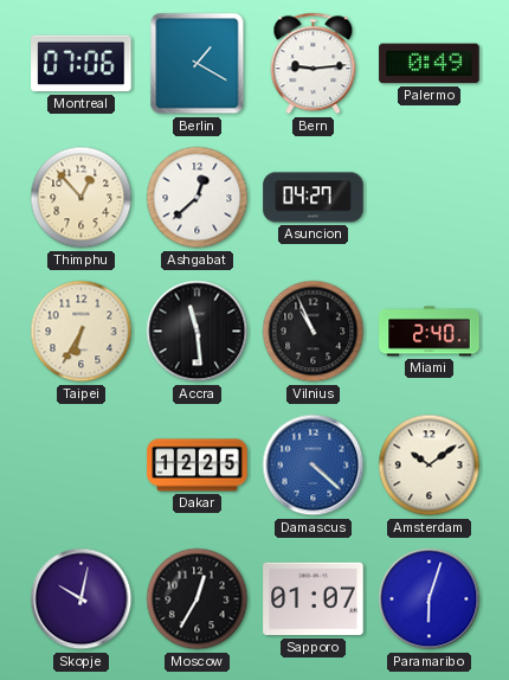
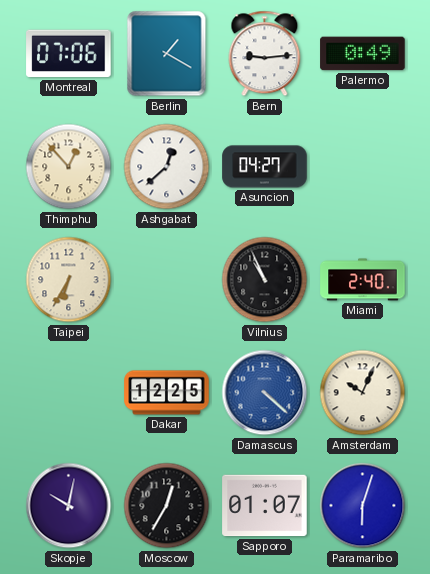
Accra: 11:29 -> none (198, 332)
Amsterdam: 10:09 -> 10:04 (363, 393)
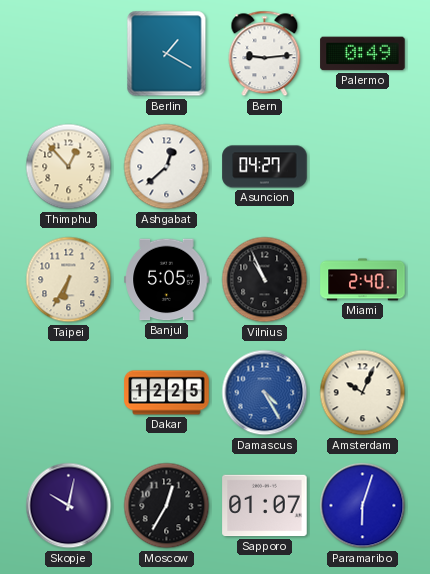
Montreal: 07:06 -> none (69, 54)
Banjul: none -> 5:05 (167, 280)
Damascus: 4:22 -> 4:25 (265, 393)
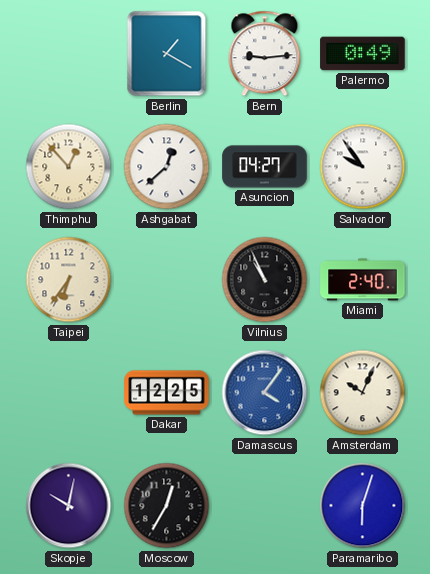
Salvador: none -> 9:54 (363, 167)
Taipei: 6:35 -> 6:36 (69, 280)
Banjul: 5:05 -> none (167, 280)
Damascus: 4:25 -> 4:06 (265, 393)
Sapporo: 01:07 -> none (265, 506)
